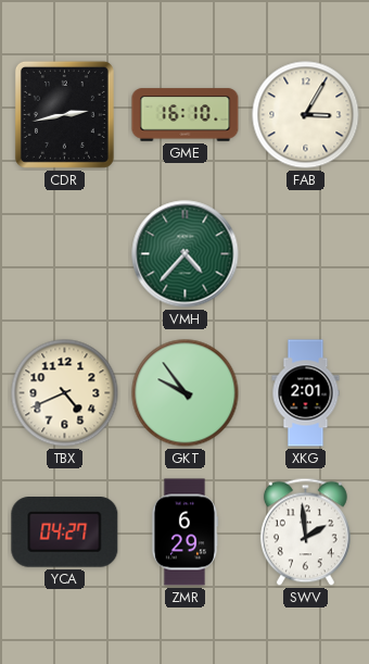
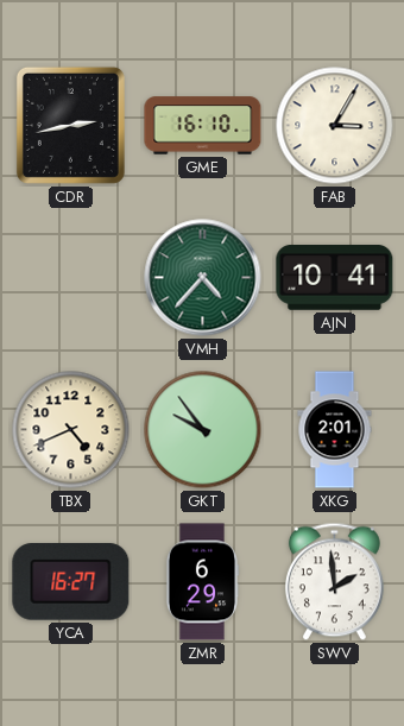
AJN: none -> 10:41 (335, 278)
YCA: 04:27 -> 16:27 (71, 582)
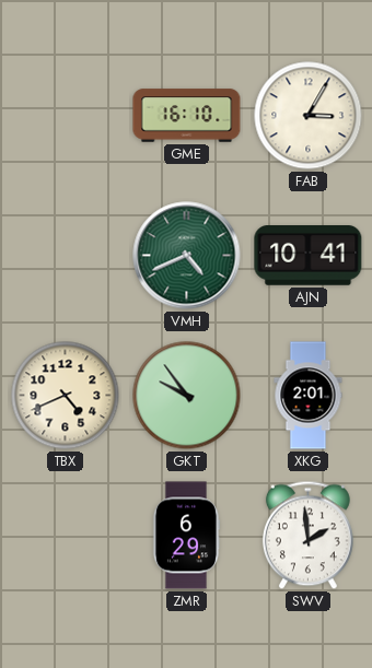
CDR: 2:43 -> none (70, 125)
VMH: 4:37 -> 4:41 (187, 256)
YCA: 16:27 -> none (71, 582)
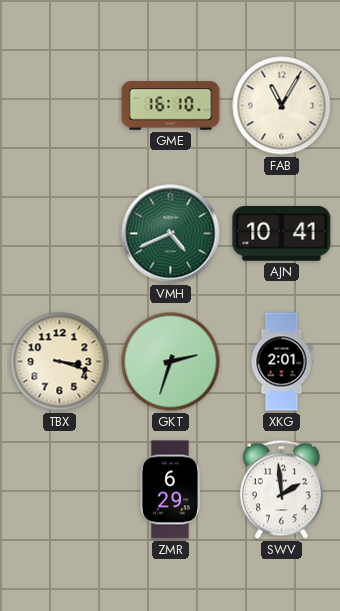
FAB: 3:05 -> 11:05 (282, 106)
TBX: 4:41 -> 3:18 (60, 362)
GKT: 9:54 -> 2:33 (171, 362)
